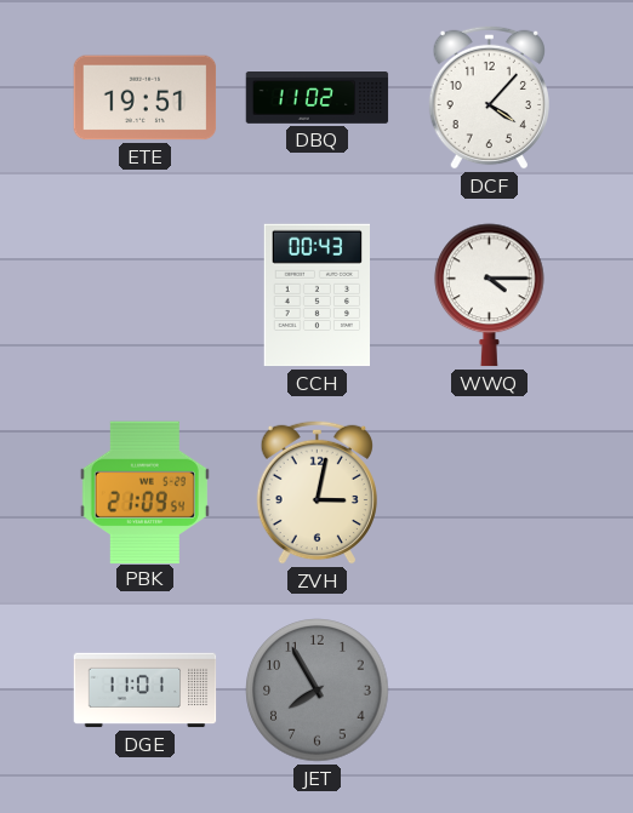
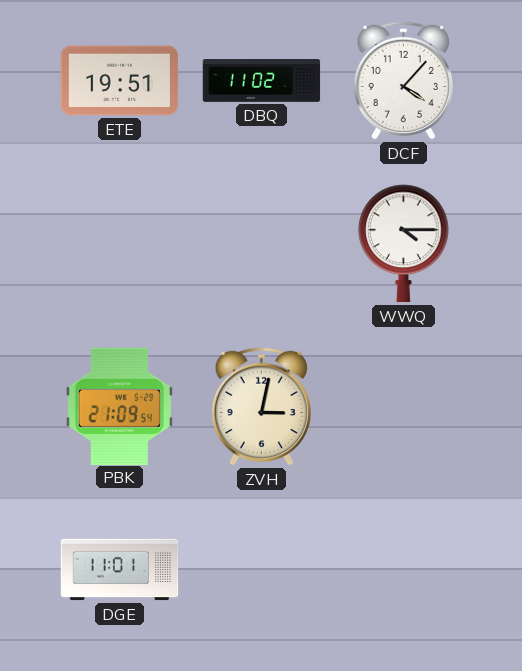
CCH: 00:43 -> none (316, 296)
JET: 7:55 -> none (318, 691)
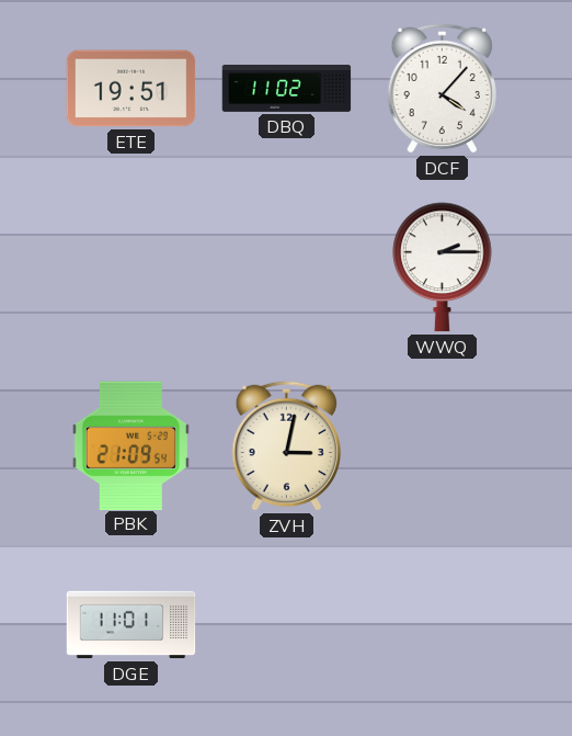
WWQ: 4:15 -> 2:15 (443, 268)
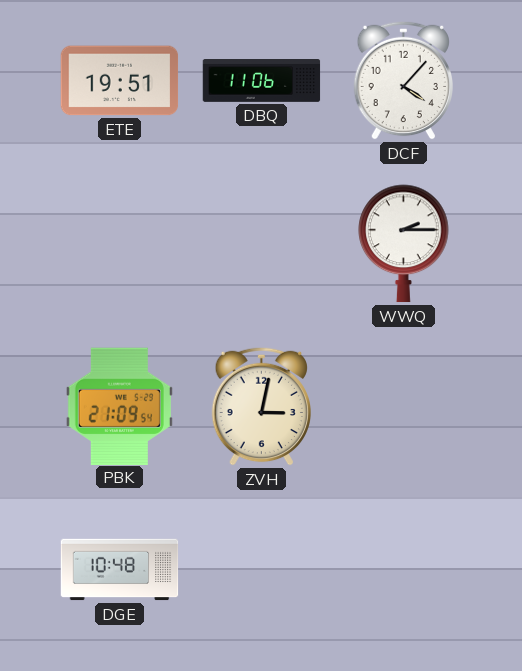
DBQ: 11:02 -> 11:06 (262, 81)
DGE: 11:01 -> 10:48 (120, 570)
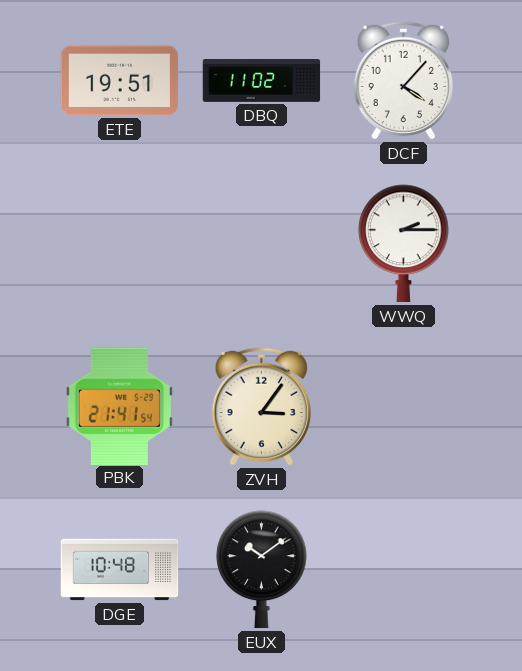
DBQ: 11:06 -> 11:02 (262, 81)
PBK: 21:09 -> 21:41 (119, 406)
ZVH: 3:02 -> 3:06 (261, 406)
EUX: none -> 10:09 (262, 570)
